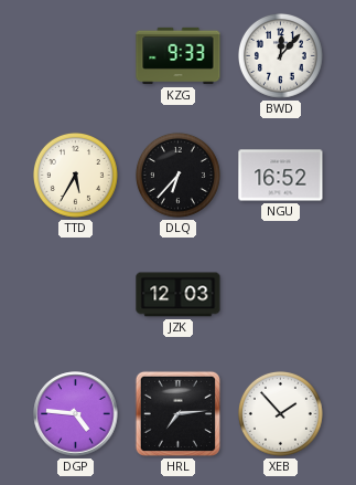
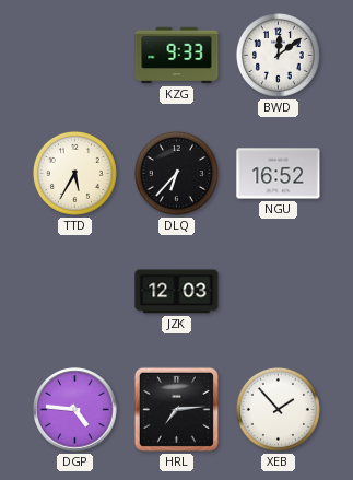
BWD: 12:07 -> 12:09 (278, 55)
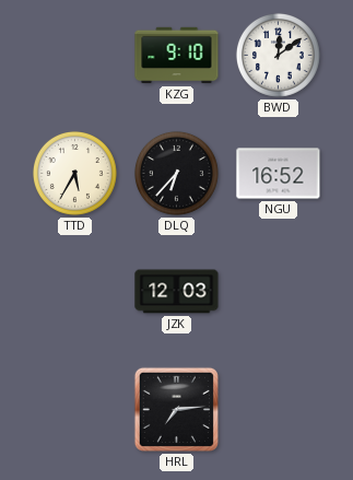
KZG: 9:33 -> 9:10 (177, 56)
DGP: 4:46 -> none (75, 410)
XEB: 1:53 -> none (278, 409)
